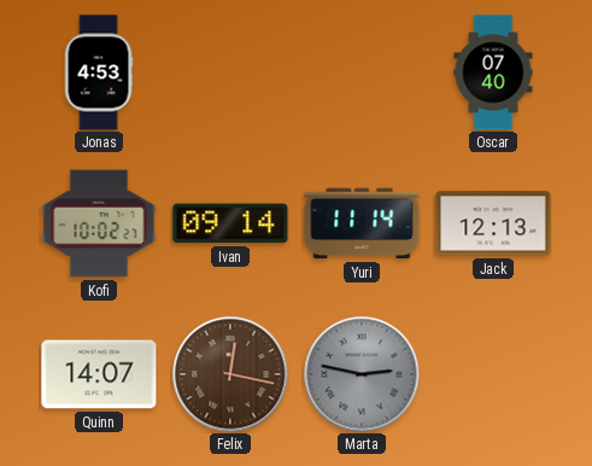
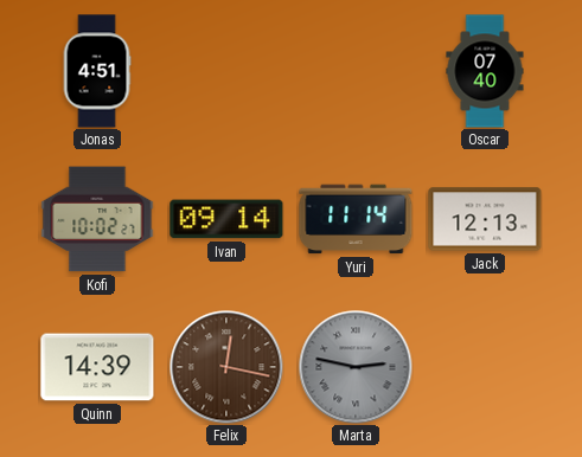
Jonas: 4:53 -> 4:51 (97, 71)
Quinn: 14:07 -> 14:39 (97, 367)
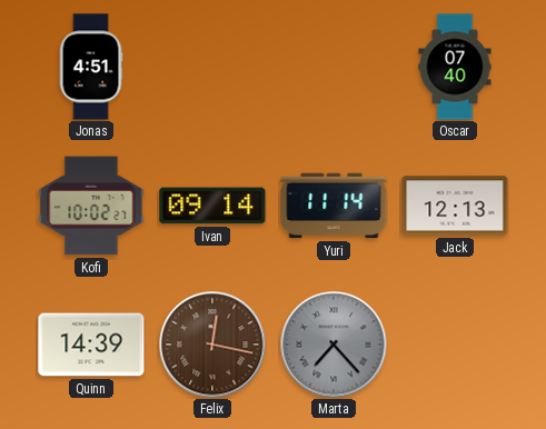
Marta: 2:47 -> 7:23 (334, 345)
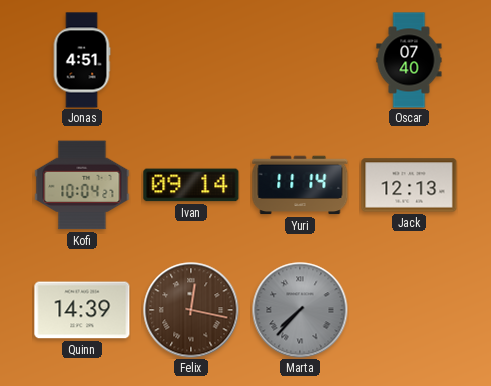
Kofi: 10:02 -> 10:04 (82, 185)
Marta: 7:23 -> 7:37 (300, 310)
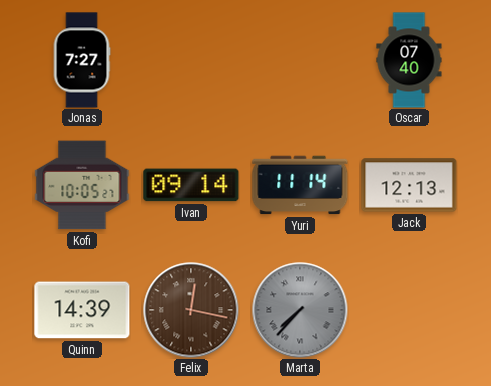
Jonas: 4:51 -> 7:27 (82, 60)
Kofi: 10:04 -> 10:05 (82, 185)
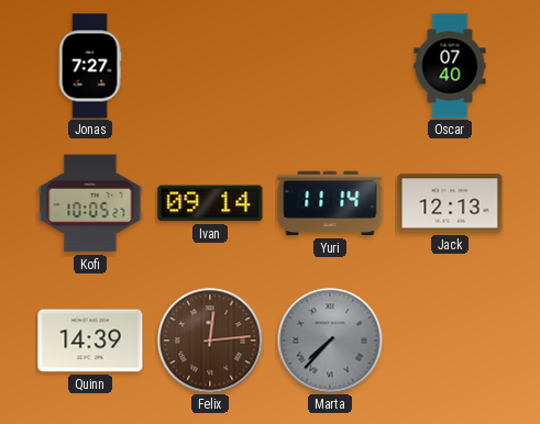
Felix: 12:17 -> 12:14 (210, 341)
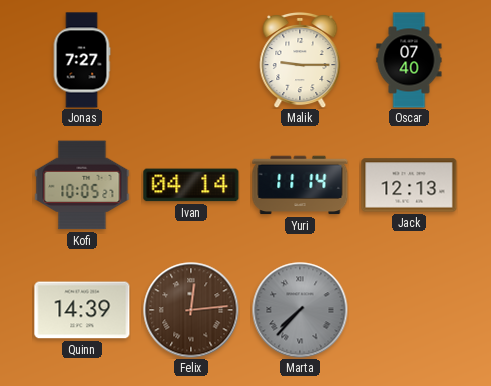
Malik: none -> 9:15 (300, 60)
Ivan: 09:14 -> 04:14 (191, 185)
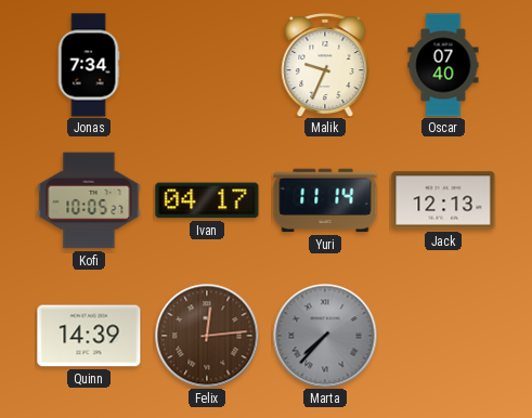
Jonas: 7:27 -> 7:34 (89, 65)
Malik: 9:15 -> 9:34 (325, 65)
Ivan: 04:14 -> 04:17 (207, 200)
